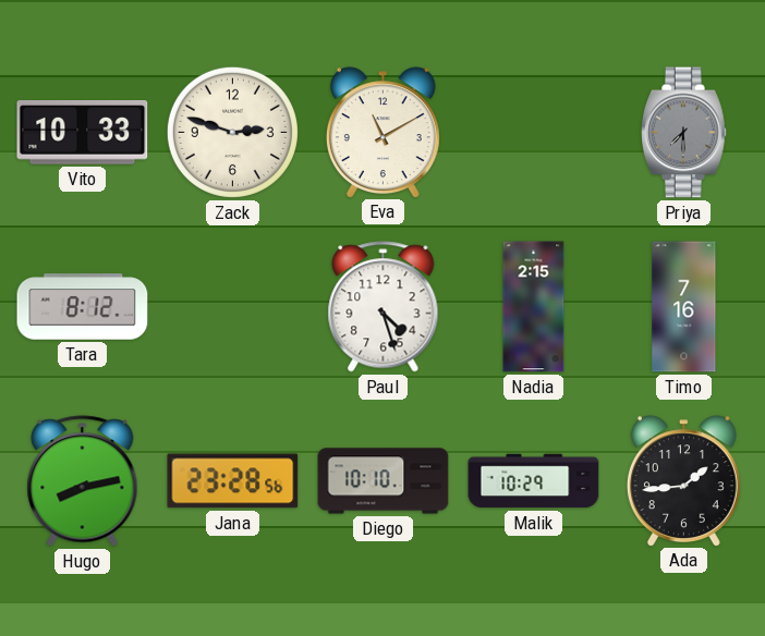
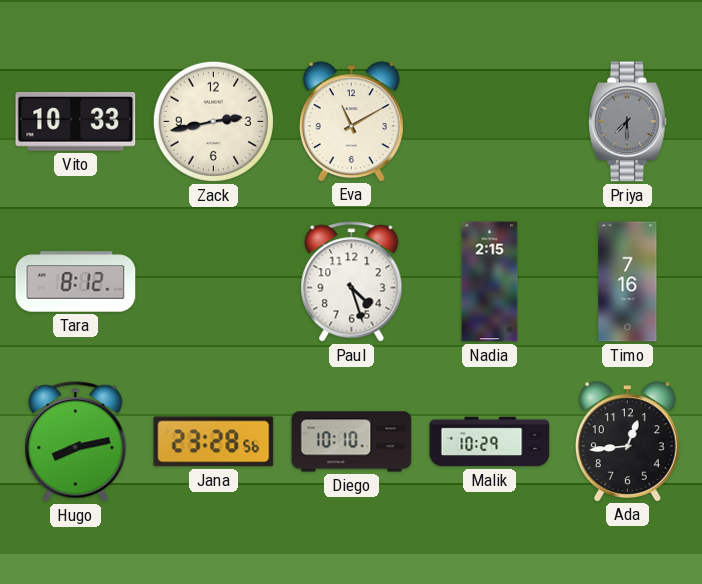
Zack: 2:48 -> 2:43 (213, 121)
Ada: 1:44 -> 12:44 (627, 441)
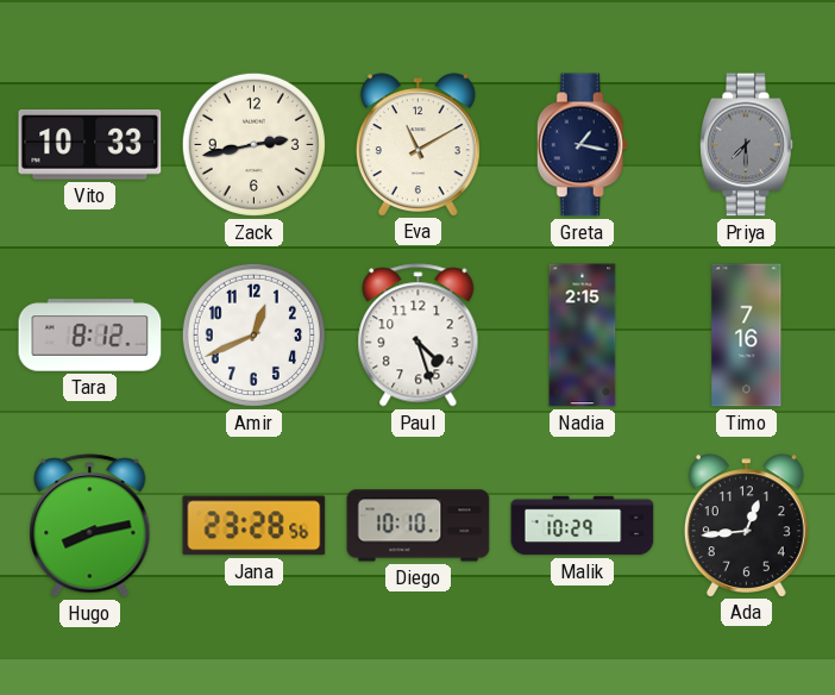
Greta: none -> 1:17 (582, 145)
Amir: none -> 12:41 (253, 334)
